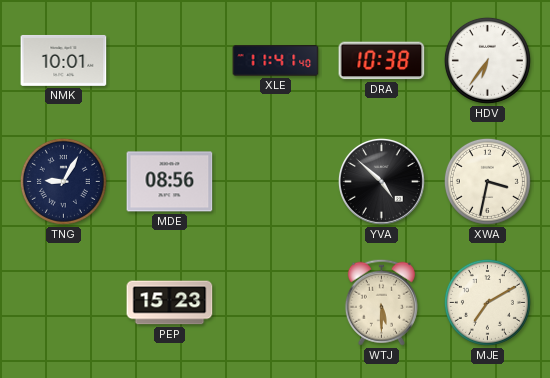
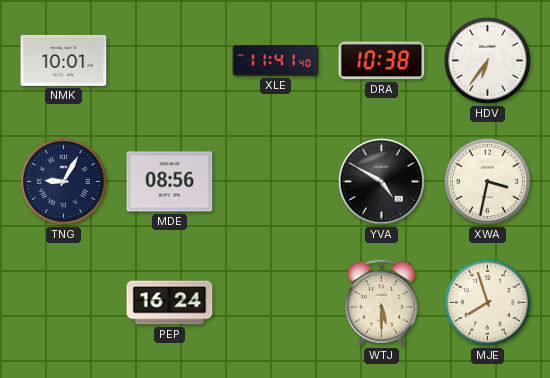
YVA: 4:52 -> 4:50 (381, 181)
PEP: 15:23 -> 16:24 (170, 303)
MJE: 7:10 -> 7:57 (487, 302)
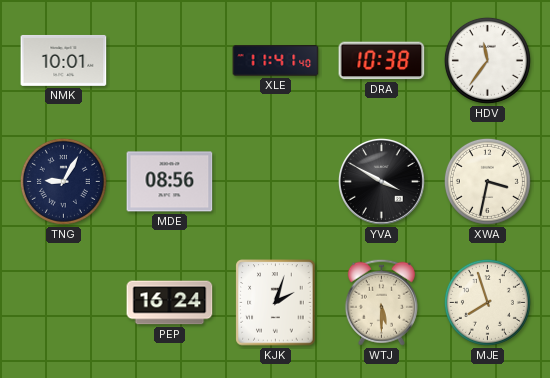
HDV: 6:36 -> 11:36 (487, 60)
YVA: 4:50 -> 3:50 (381, 181)
KJK: none -> 2:03 (276, 303)
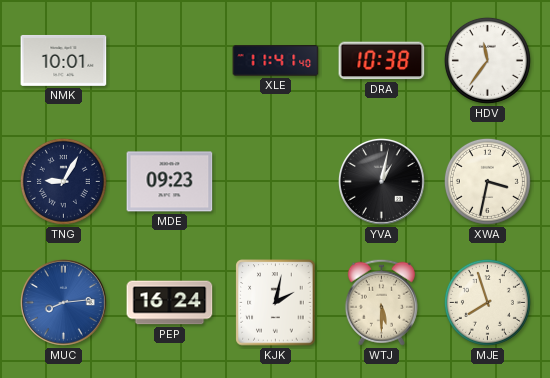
MDE: 08:56 -> 09:23 (170, 182)
YVA: 3:50 -> 1:02 (381, 181)
MUC: none -> 8:14 (63, 302)
KJK: 2:03 -> 2:02 (276, 303)
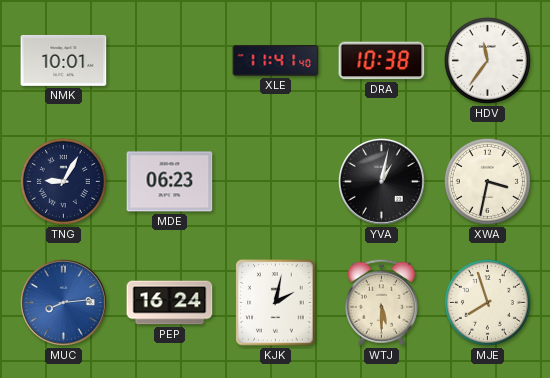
MDE: 09:23 -> 06:23 (170, 182)
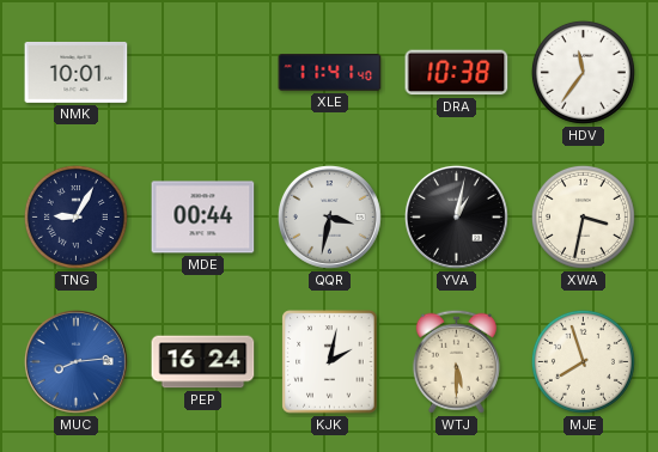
MDE: 06:23 -> 00:44 (203, 218)
QQR: none -> 3:32 (329, 216)
